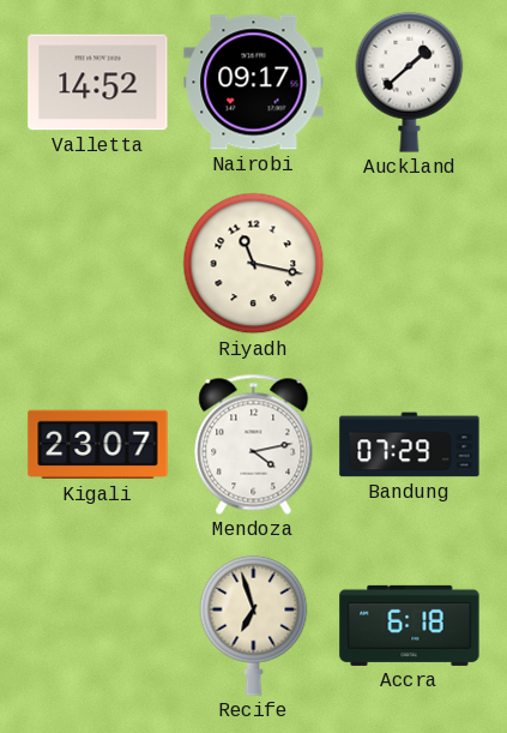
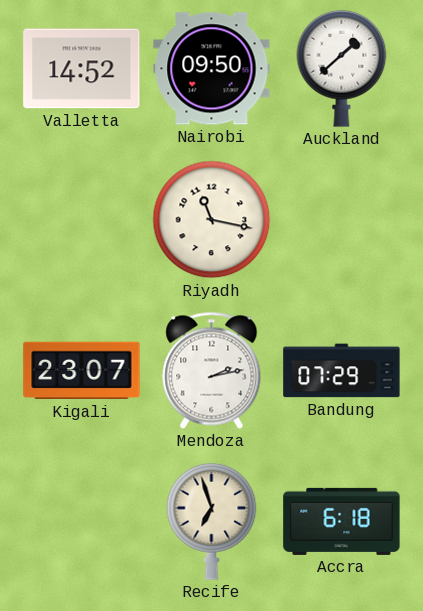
Nairobi: 09:17 -> 09:50 (212, 69)
Mendoza: 4:13 -> 2:13 (212, 370)
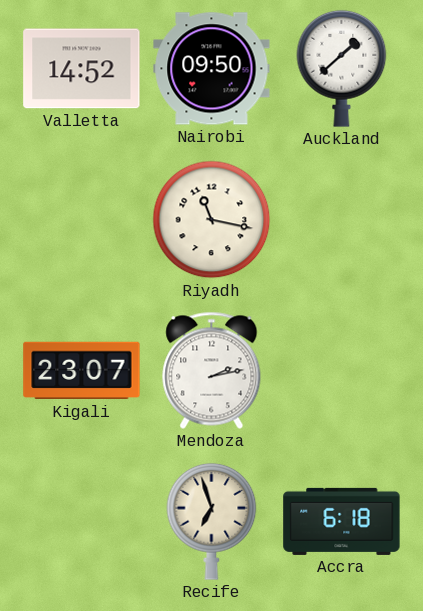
Bandung: 07:29 -> none (342, 371)
